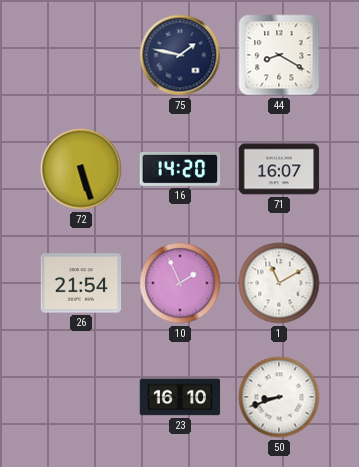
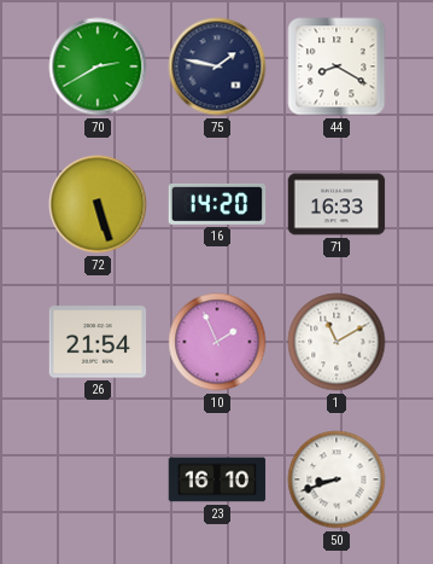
70: none -> 2:40 (98, 66)
71: 16:07 -> 16:33 (337, 204)
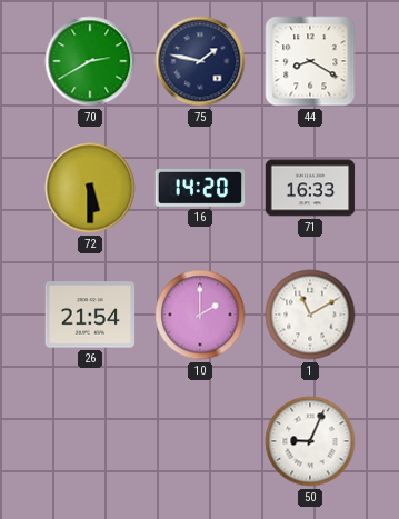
72: 5:27 -> 5:30 (90, 188)
10: 1:56 -> 2:00 (200, 315)
23: 16:10 -> none (217, 479)
50: 8:42 -> 9:04 (310, 441)
